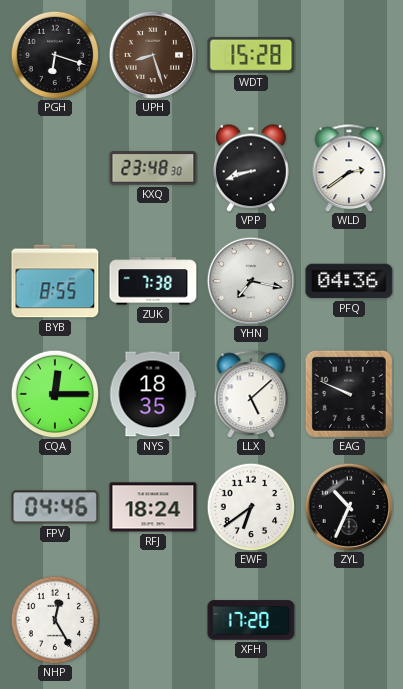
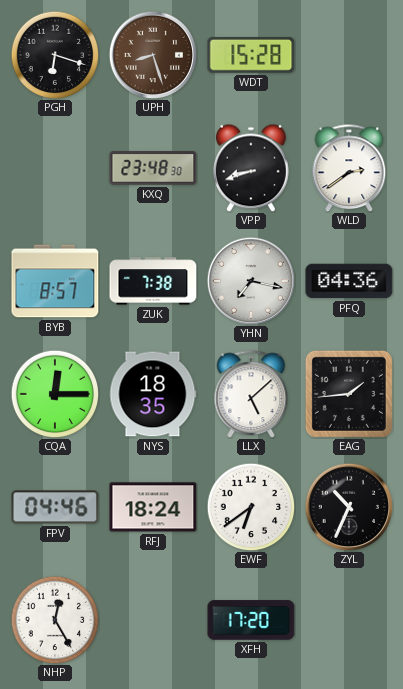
BYB: 8:55 -> 8:57 (55, 281)
EAG: 9:49 -> 1:44 (349, 394)
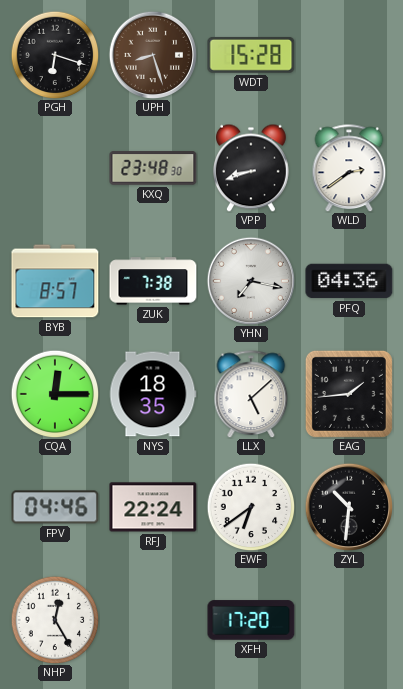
RFJ: 18:24 -> 22:24 (153, 507)
ZYL: 10:34 -> 10:31 (348, 506)
